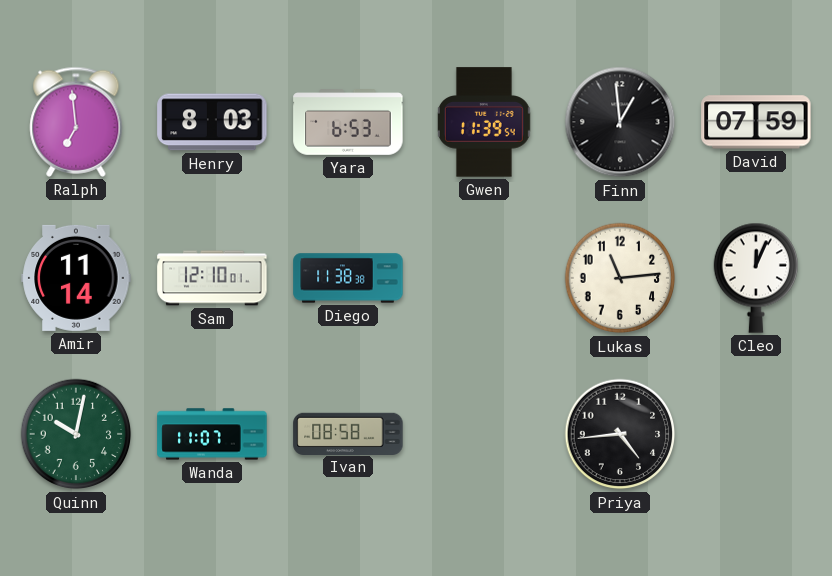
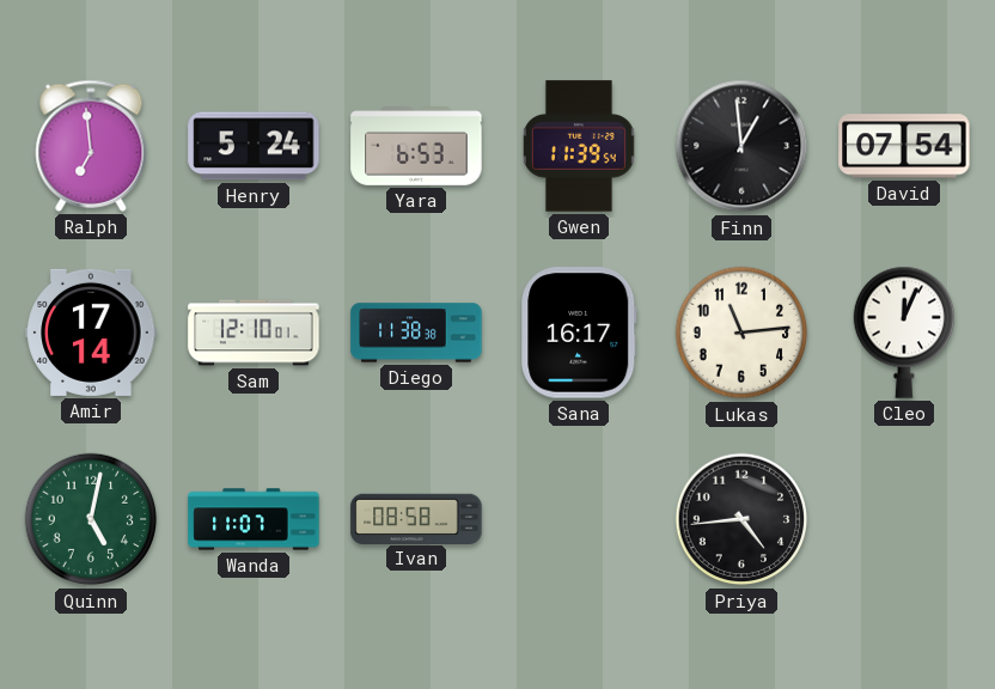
Henry: 8:03 -> 5:24 (254, 146)
David: 07:59 -> 07:54 (904, 146)
Amir: 11:14 -> 17:14 (91, 333)
Sana: none -> 16:17 (579, 333)
Quinn: 10:02 -> 5:02 (91, 519)
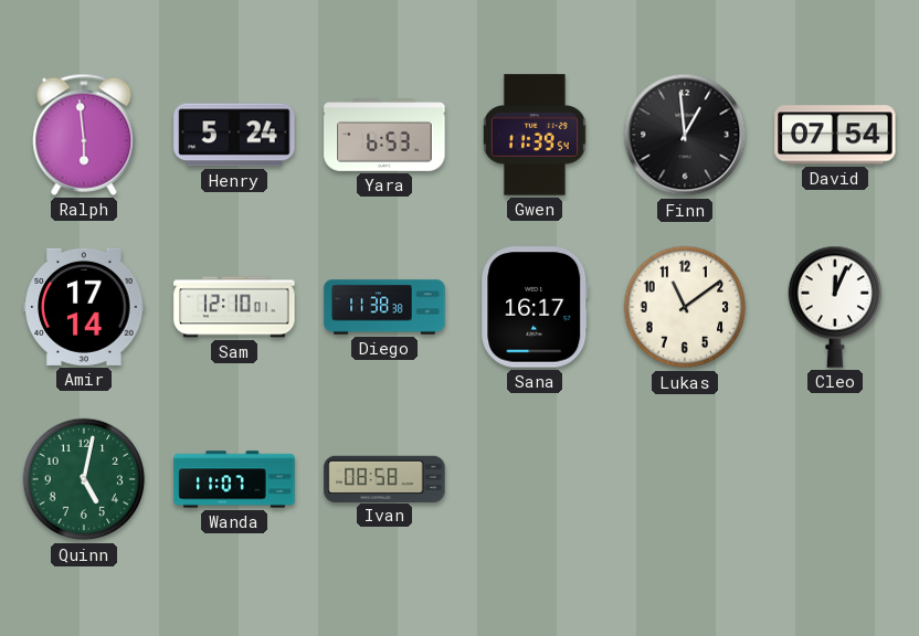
Ralph: 6:59 -> 5:59 (84, 135)
Lukas: 11:14 -> 11:09 (685, 307)
Priya: 4:44 -> none (741, 519)
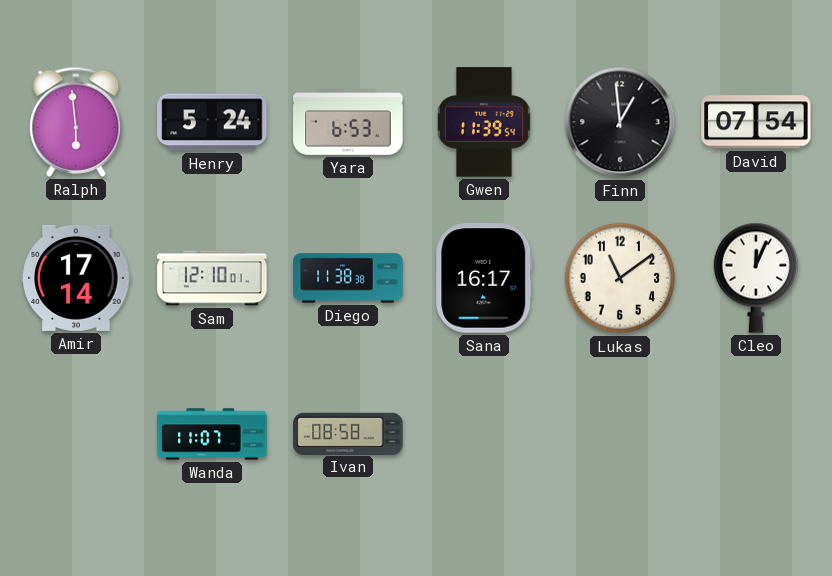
Quinn: 5:02 -> none (84, 479)
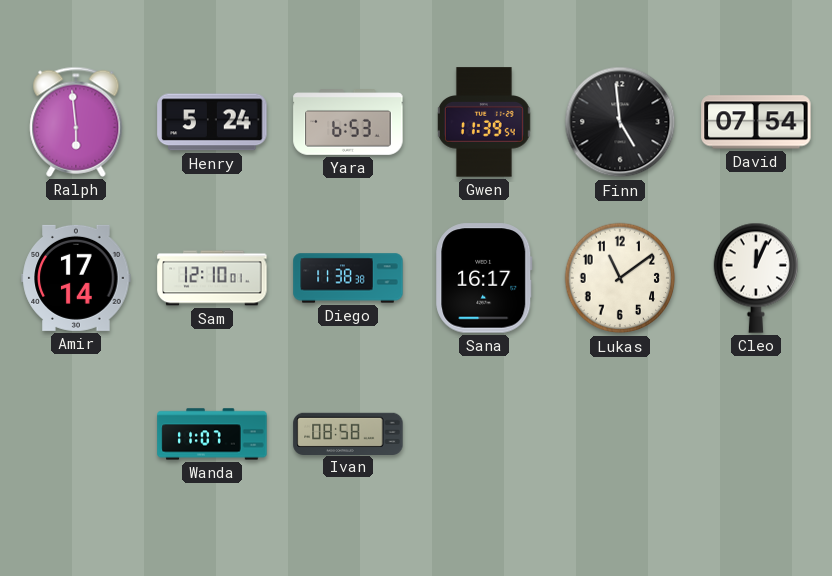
Finn: 12:59 -> 4:59 (620, 122)
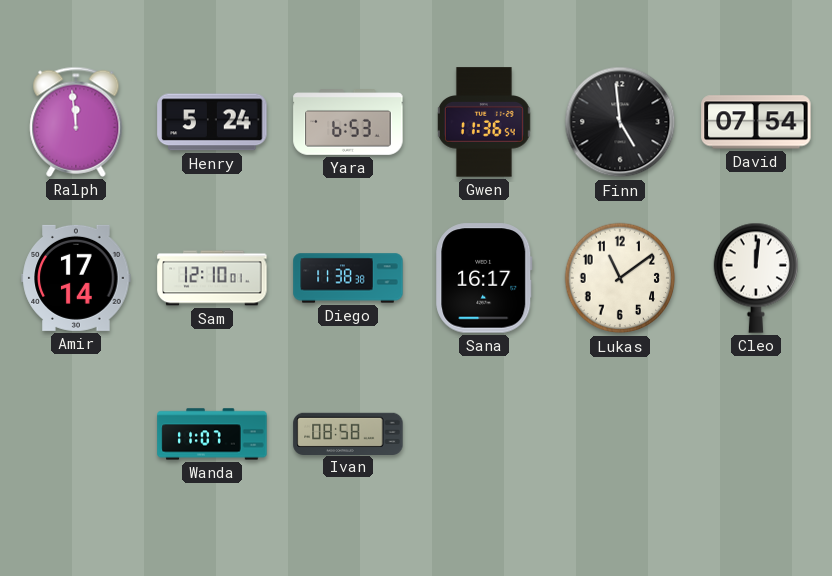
Ralph: 5:59 -> 11:59 (76, 122)
Gwen: 11:39 -> 11:36 (484, 122)
Cleo: 12:04 -> 12:01 (755, 278)
